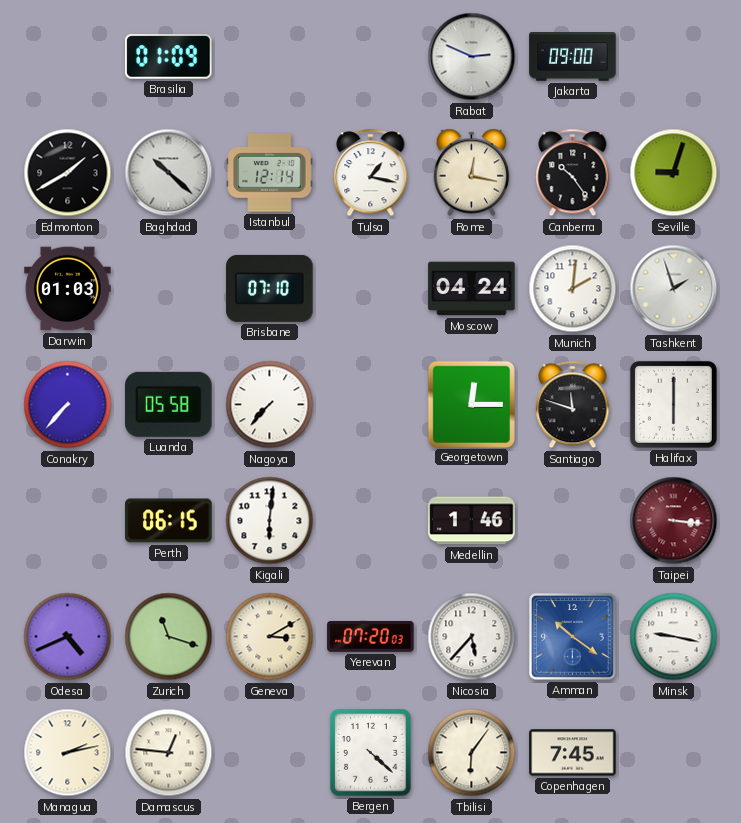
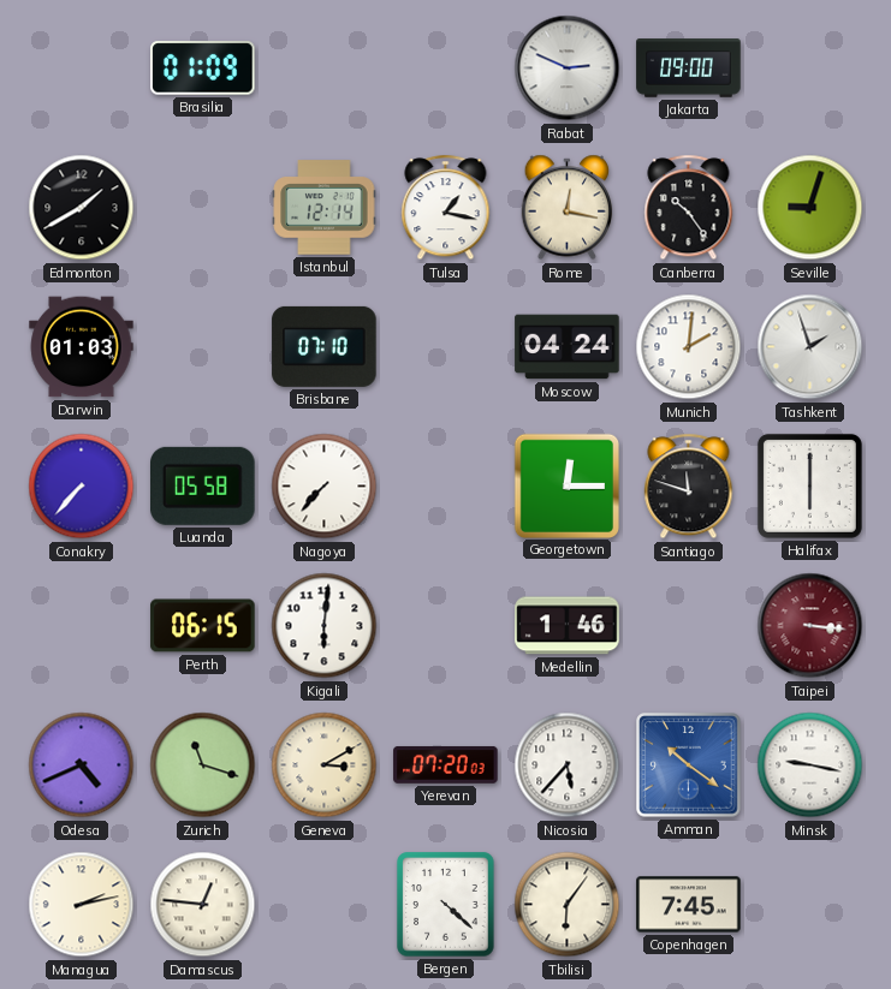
Baghdad: 10:22 -> none (169, 173)
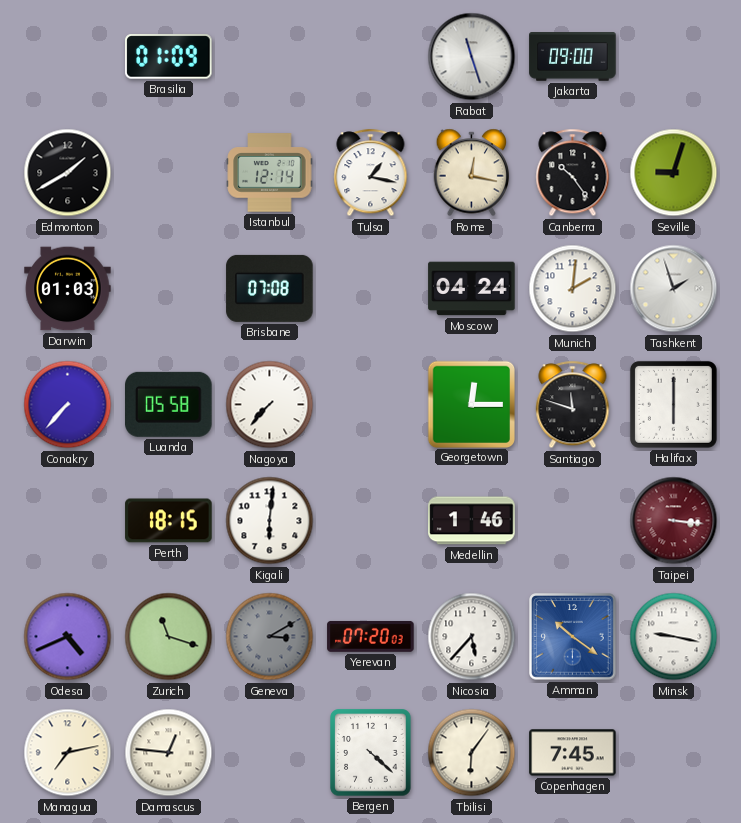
Rabat: 2:49 -> 11:27 (472, 57)
Brisbane: 07:10 -> 07:08 (270, 288)
Perth: 06:15 -> 18:15 (169, 521)
Geneva dial: cream -> grey (270, 637)
Managua: 2:13 -> 7:13 (68, 753)
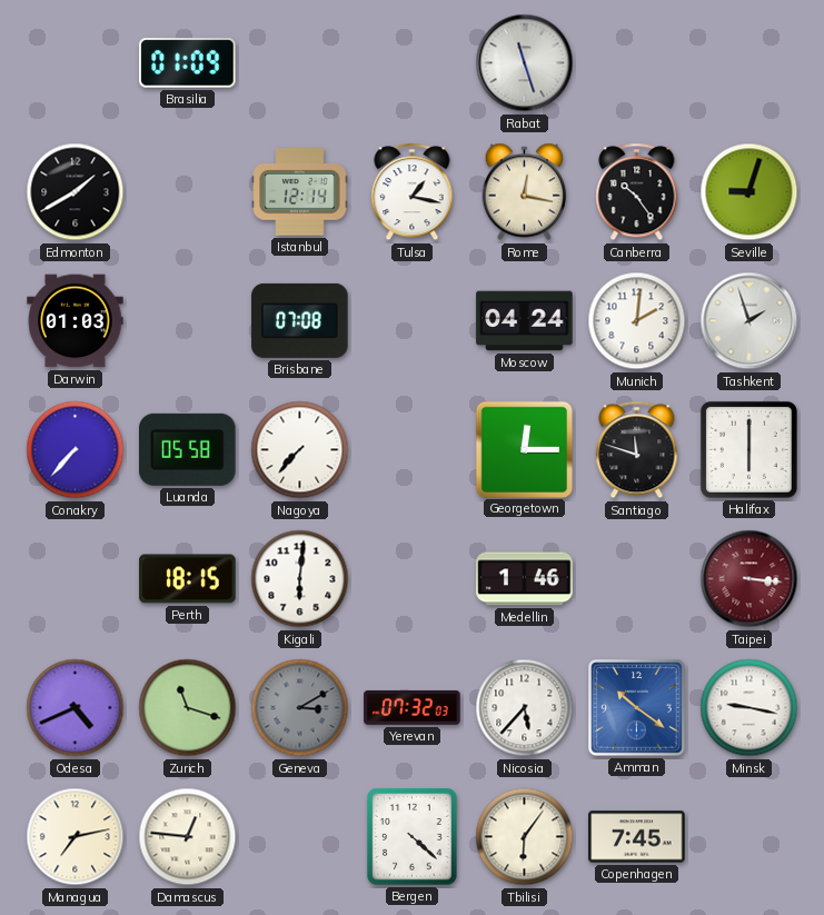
Jakarta: 09:00 -> none (573, 57)
Yerevan: 07:20 -> 07:32 (413, 707)
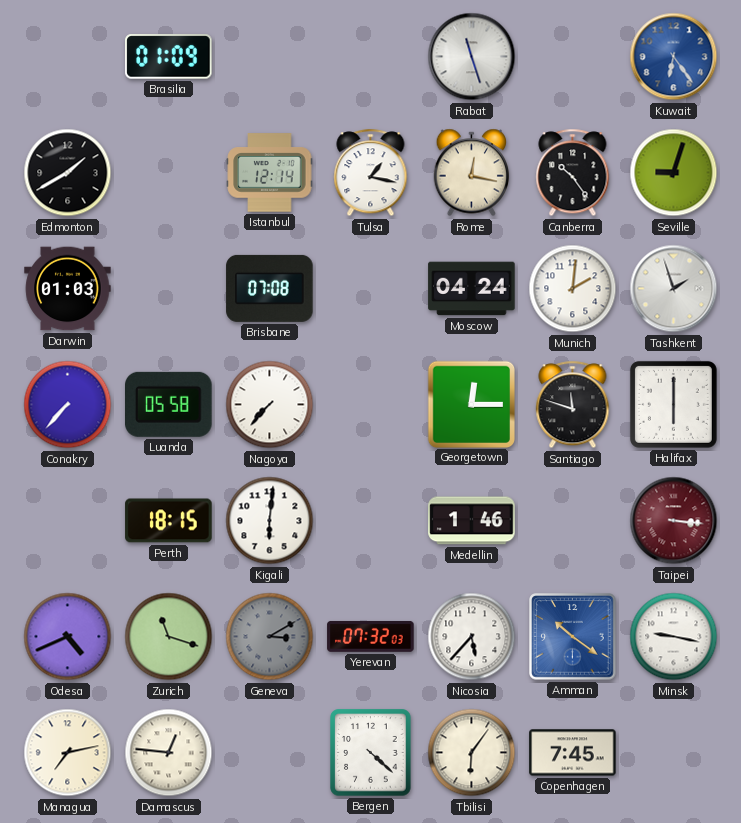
Kuwait: none -> 6:24 (674, 57)
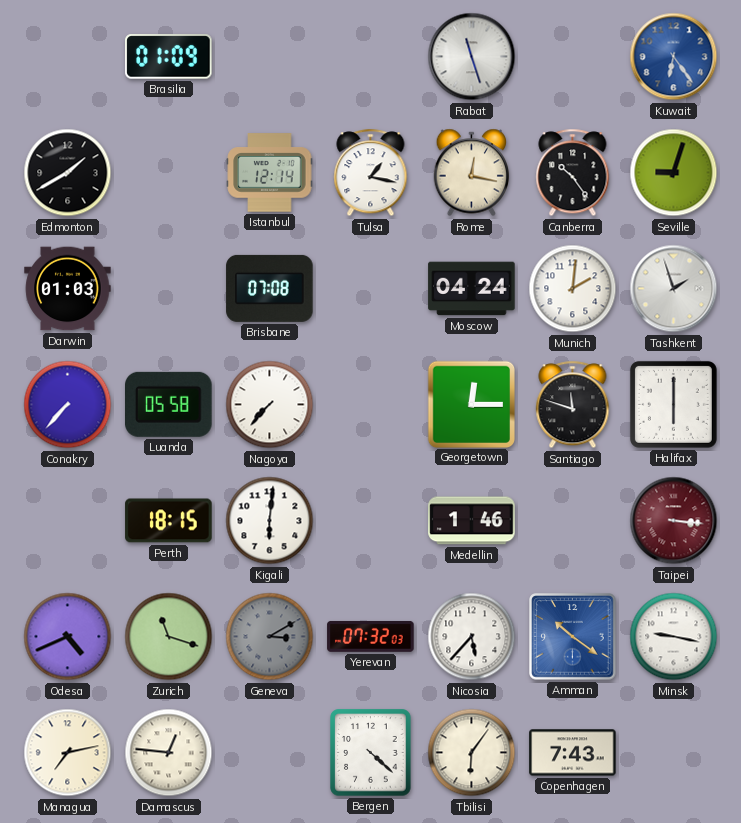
Copenhagen: 7:45 -> 7:43 (573, 753)
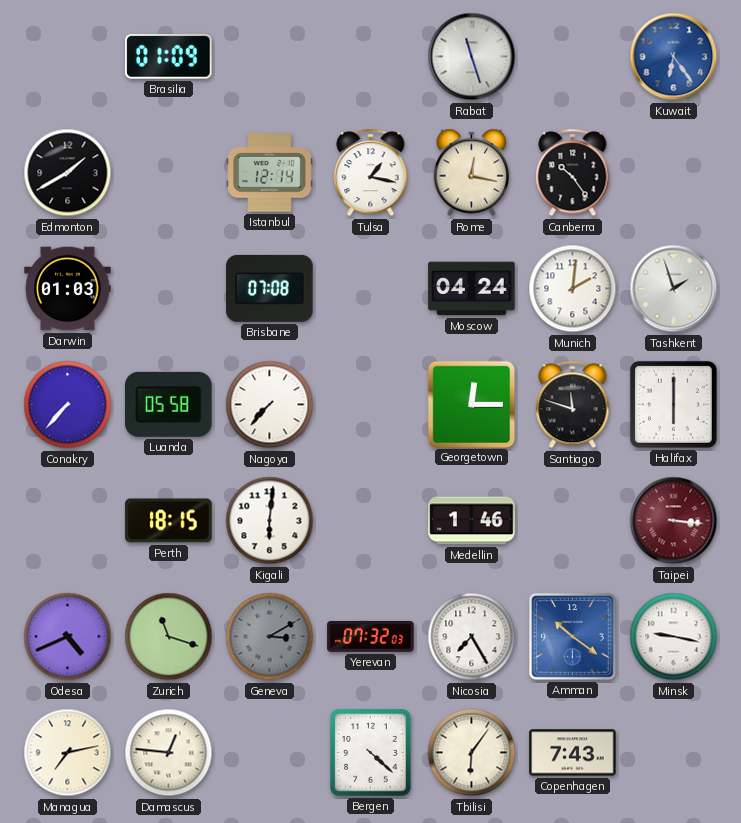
Seville: 9:03 -> none (674, 173)
Nicosia: 5:37 -> 7:25 (472, 637)
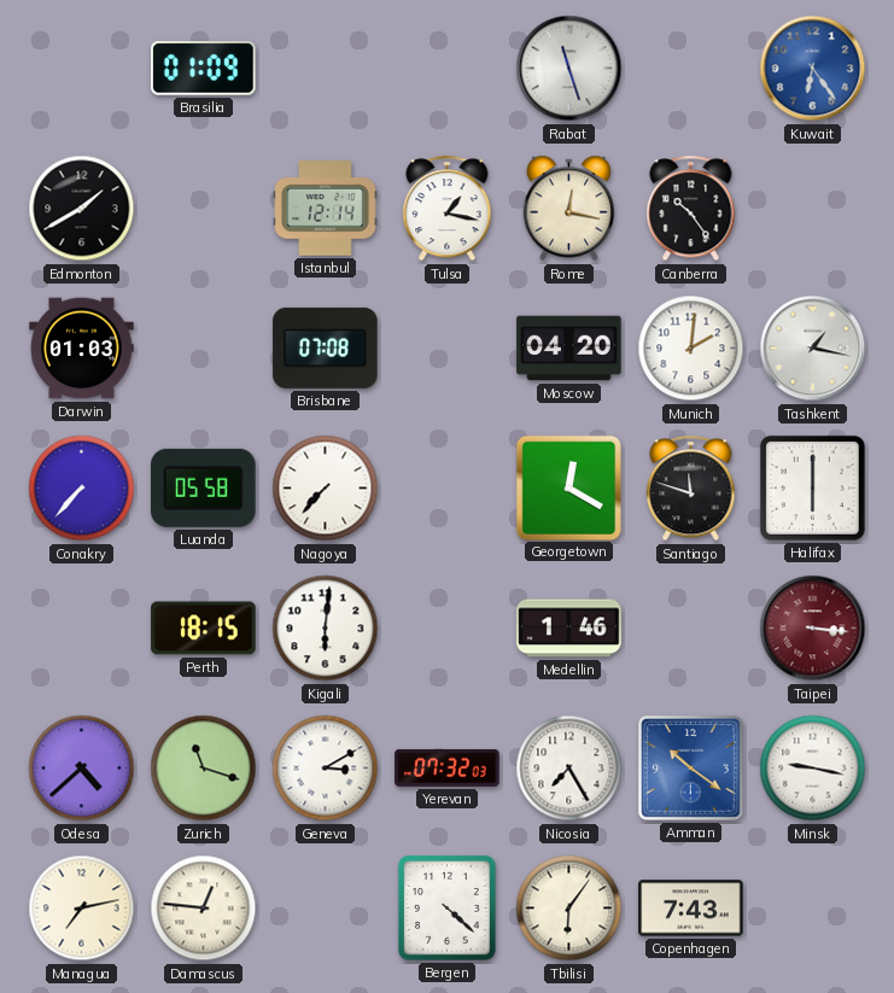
Moscow: 04:24 -> 04:20 (569, 349)
Tashkent: 1:57 -> 1:17 (813, 349)
Georgetown: 12:15 -> 12:20 (568, 487)
Odesa: 4:41 -> 4:38 (82, 769)
Geneva dial: grey -> white (326, 769)
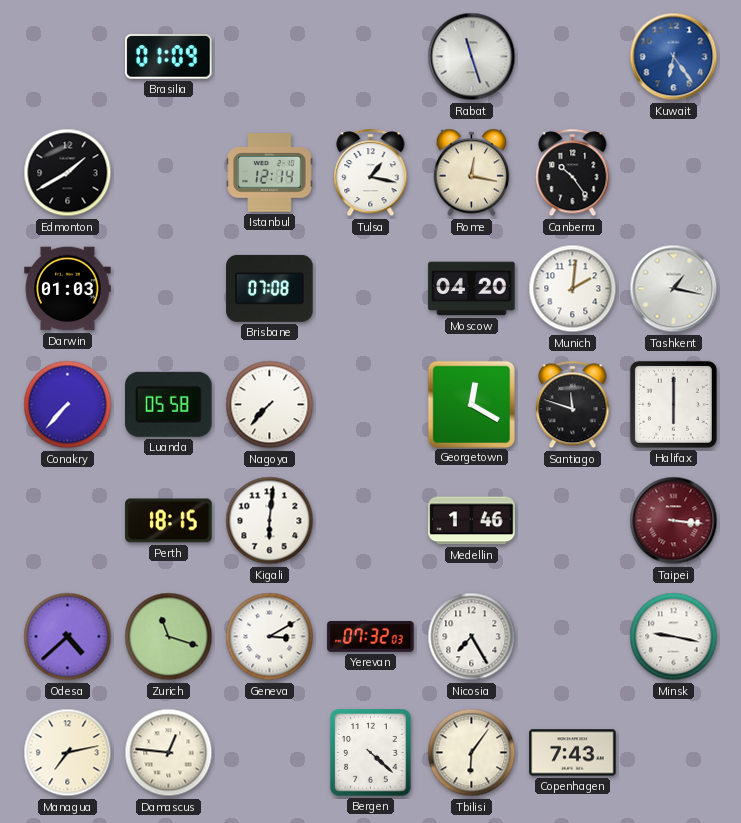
Amman: 10:21 -> none (691, 769)
